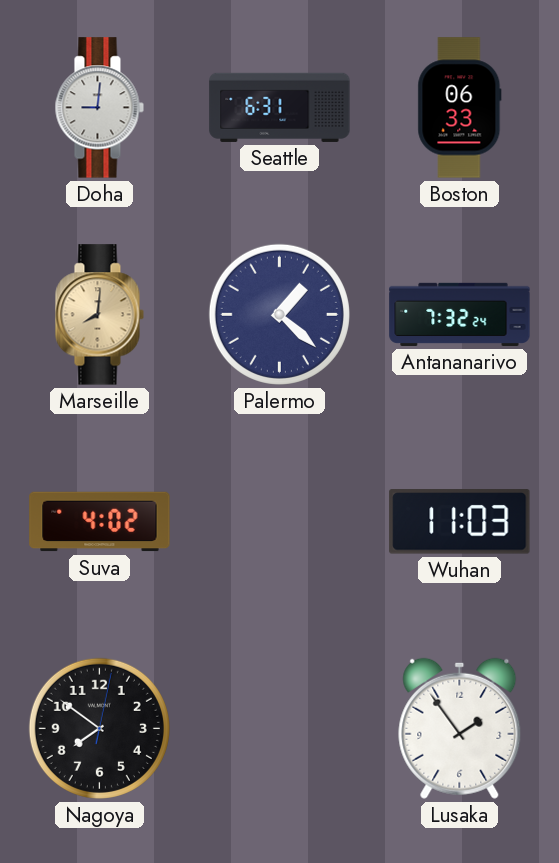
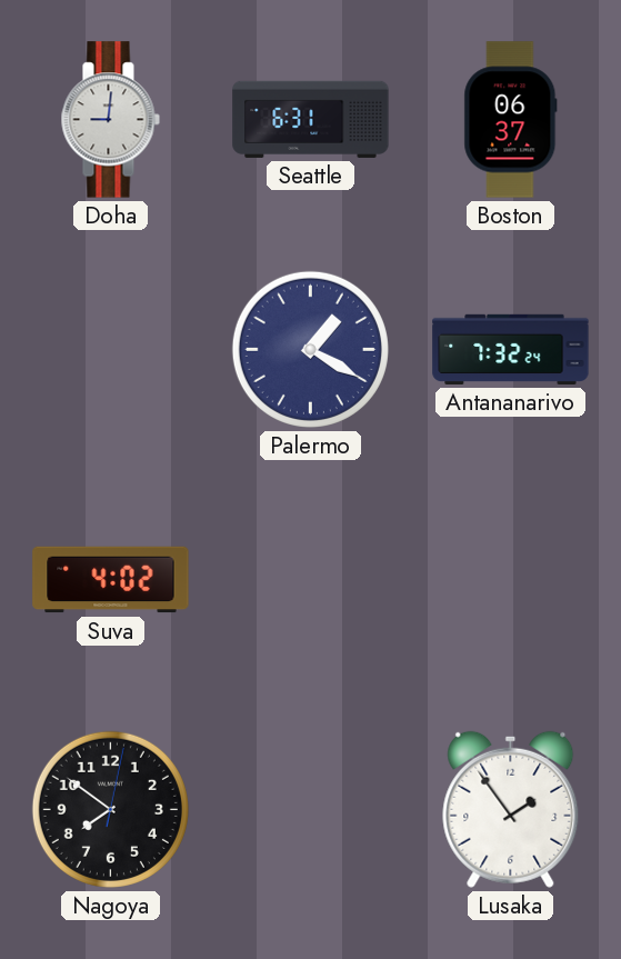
Boston: 06:33 -> 06:37 (511, 120)
Marseille: 8:01 -> none (99, 315)
Palermo: 1:22 -> 1:20 (310, 349)
Wuhan: 11:03 -> none (460, 522)
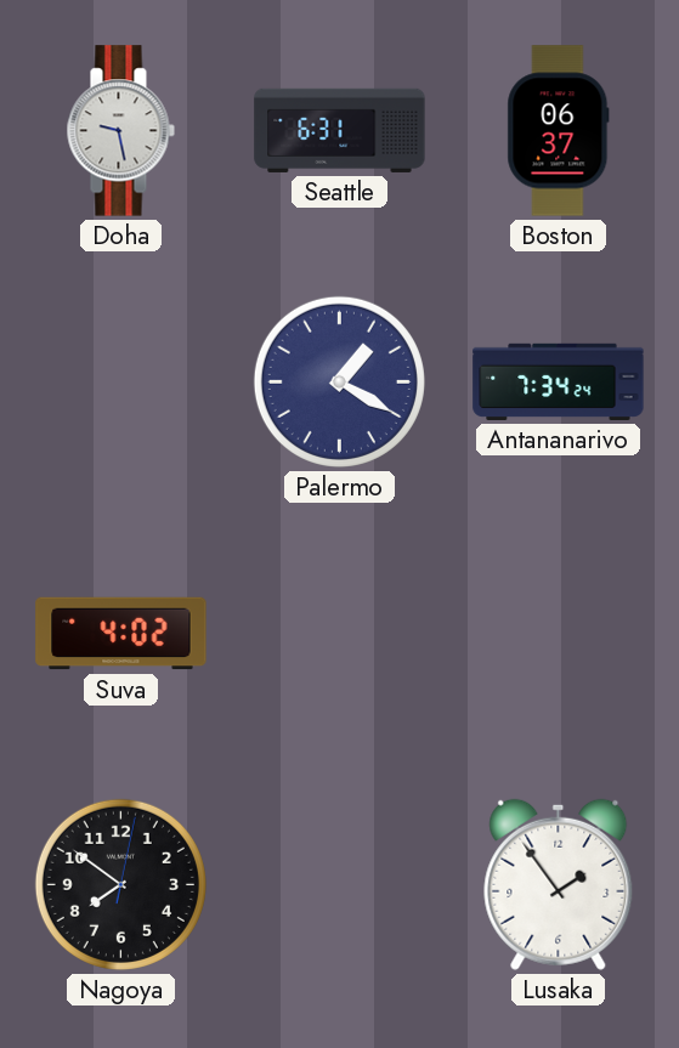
Doha: 9:01 -> 9:28 (120, 131)
Antananarivo: 7:32 -> 7:34 (559, 381)
